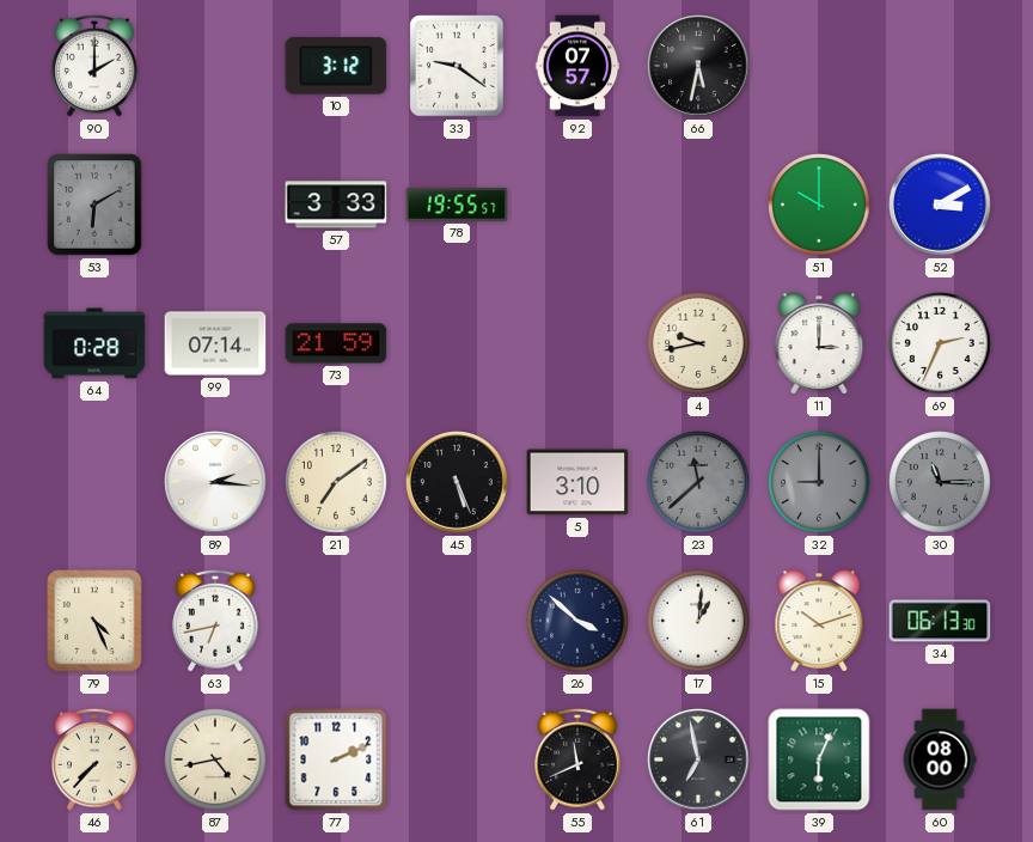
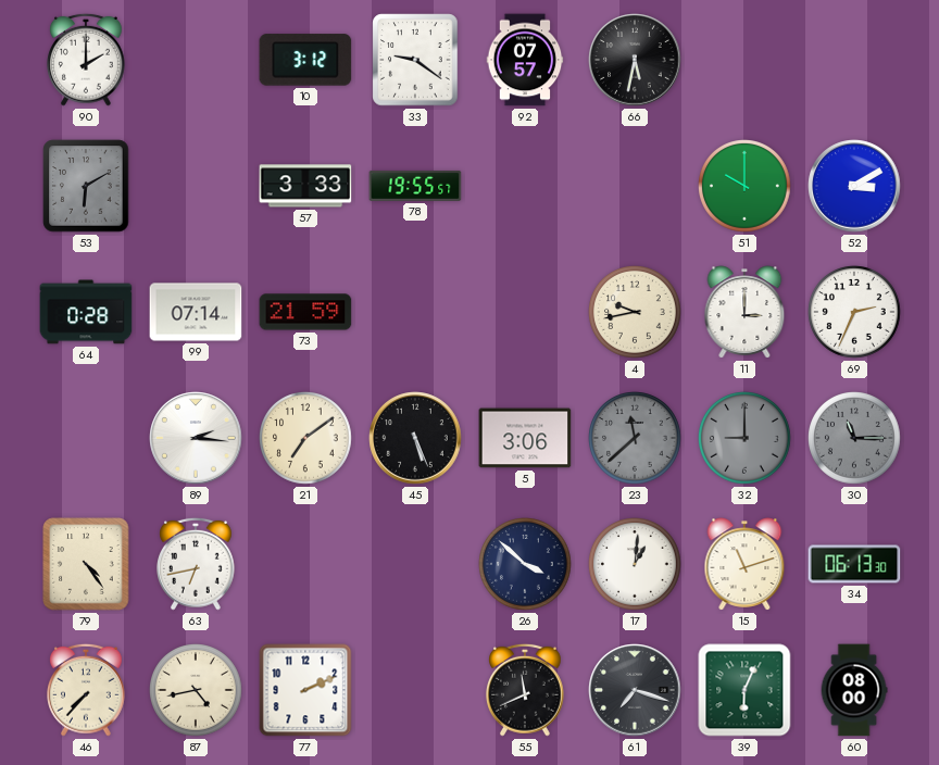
5: 3:10 -> 3:06 (525, 438)
79: 4:26 -> 4:24 (86, 564)
15: 10:12 -> 11:12 (744, 564)
61: 6:58 -> 7:18 (635, 690)
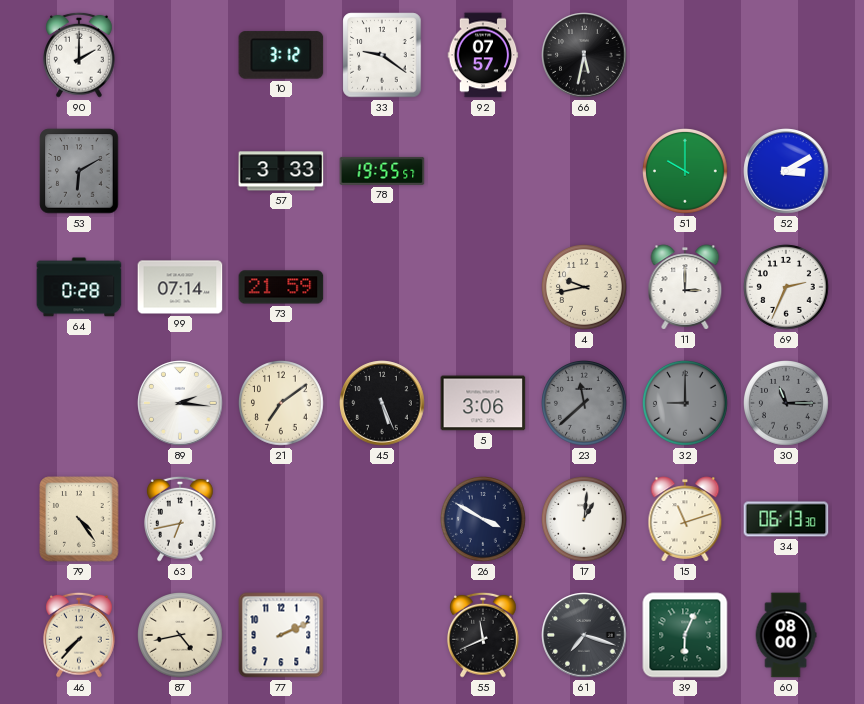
26: 3:52 -> 3:50 (484, 520)
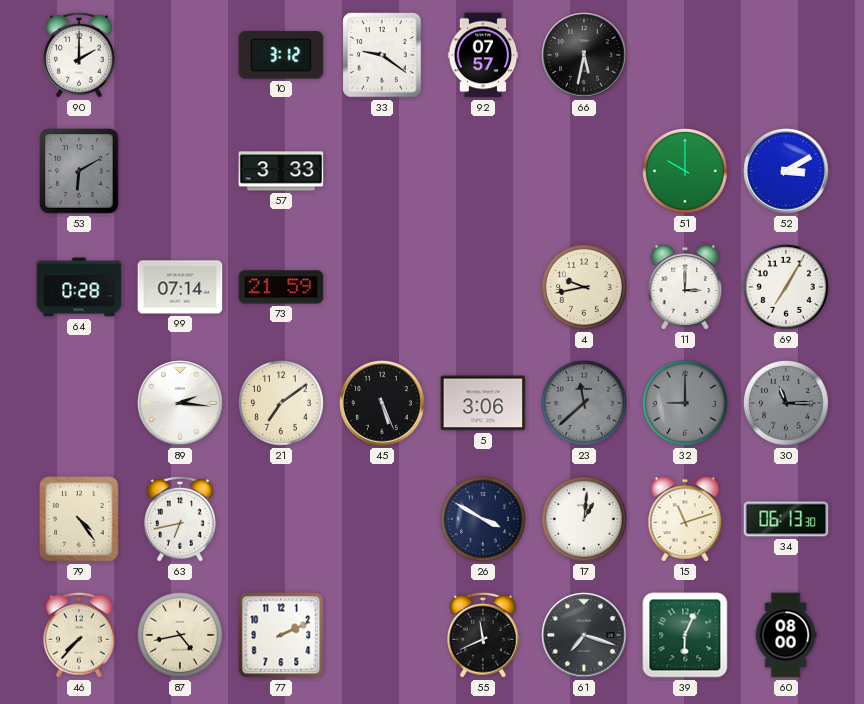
78: 19:55 -> none (382, 171)
69: 2:34 -> 7:05 (787, 288)
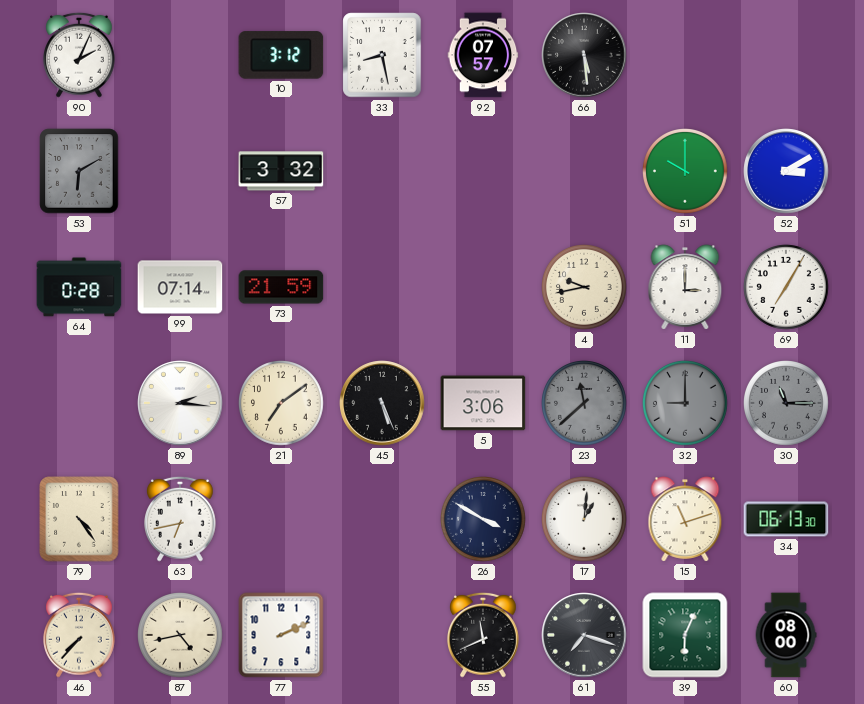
90: 2:00 -> 2:04 (80, 55)
33: 9:21 -> 8:28 (382, 55)
66: 5:32 -> 5:29 (584, 55)
57: 3:33 -> 3:32 (281, 171)
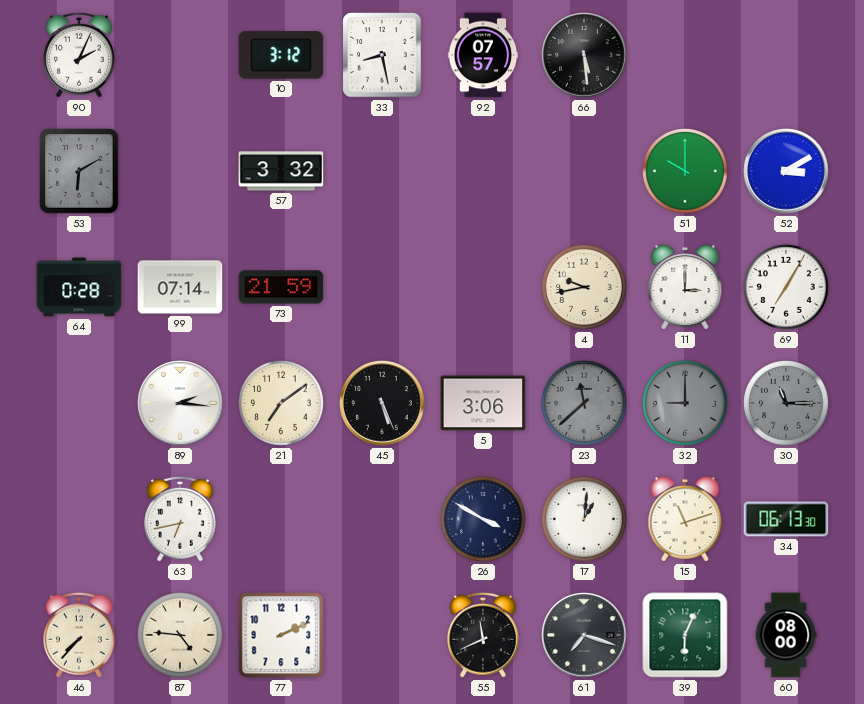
79: 4:24 -> none (79, 519)
87: 4:43 -> 4:46 (181, 636)
